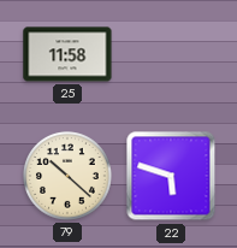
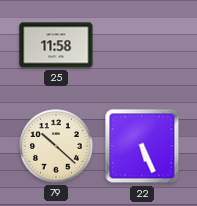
22: 5:48 -> 5:26 (142, 146)
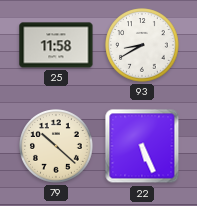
93: none -> 8:40 (142, 45)
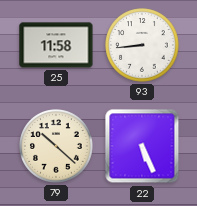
93: 8:40 -> 8:44 (142, 45)
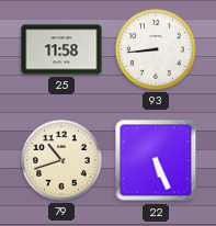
79: 10:22 -> 10:42 (61, 160)
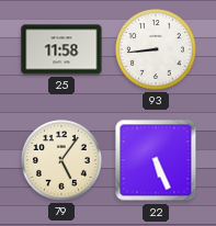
79: 10:42 -> 5:06 (61, 160)
